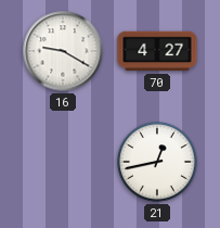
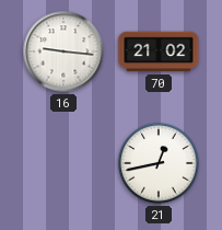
16: 9:20 -> 9:16 (63, 51)
70: 4:27 -> 21:02 (159, 51)
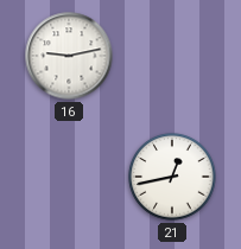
16: 9:16 -> 9:13 (69, 56)
70: 21:02 -> none (159, 51)
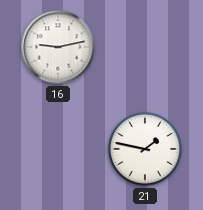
21: 12:43 -> 1:47 (145, 149)
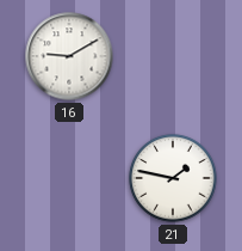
16: 9:13 -> 9:10 (69, 56)
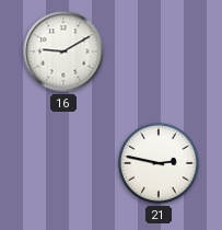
21: 1:47 -> 2:47 (159, 163)
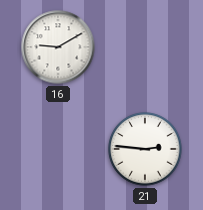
21: 2:47 -> 2:46 (145, 149)
